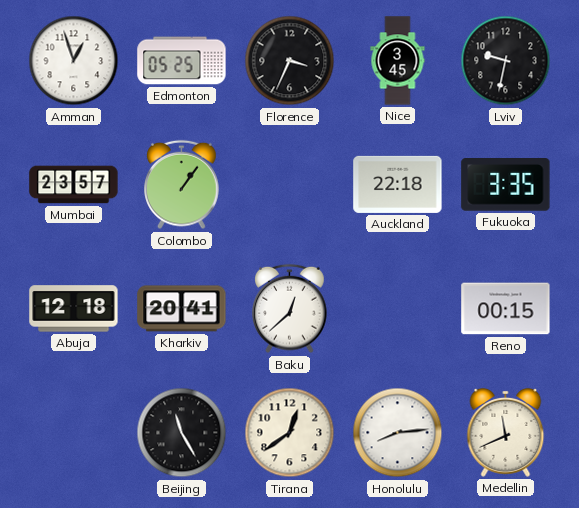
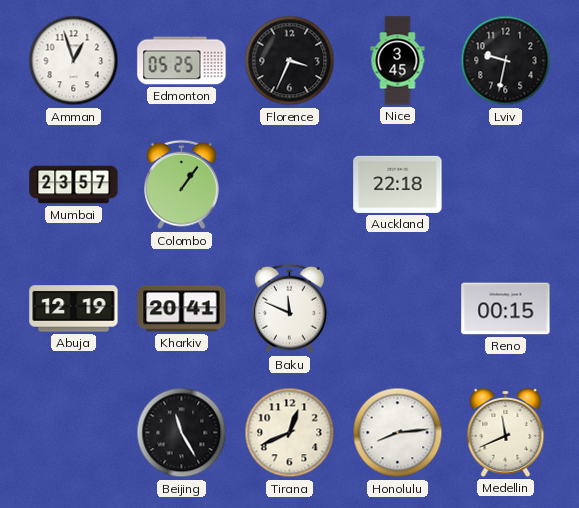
Fukuoka: 3:35 -> none (506, 185)
Abuja: 12:18 -> 12:19 (74, 309)
Baku: 12:38 -> 11:49 (290, 309)
Tirana: 12:39 -> 12:41 (290, 433)
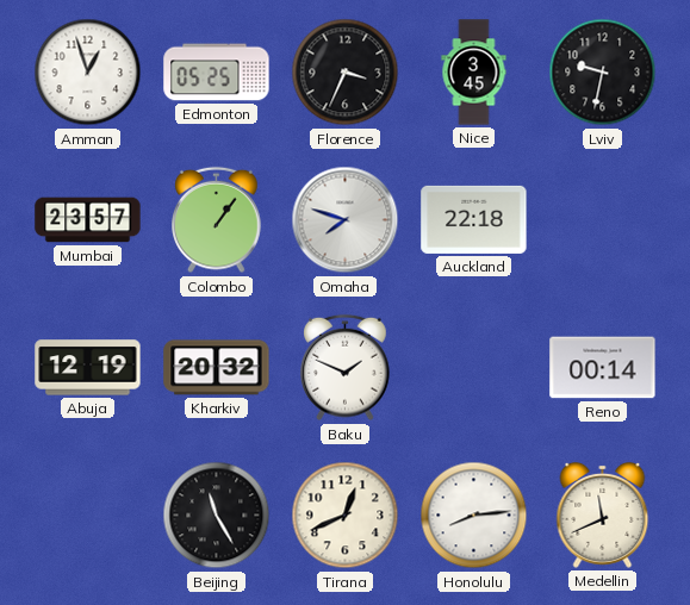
Omaha: none -> 7:48 (346, 220)
Kharkiv: 20:41 -> 20:32 (217, 368)
Baku: 11:49 -> 1:49 (346, 368)
Reno: 00:15 -> 00:14 (603, 368)
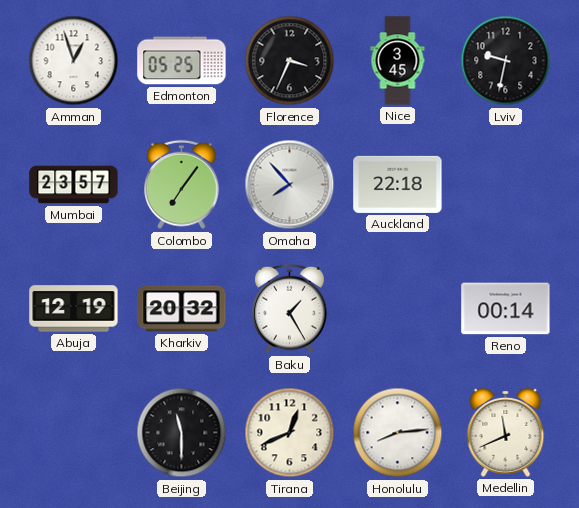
Colombo: 1:06 -> 7:06 (182, 185)
Omaha: 7:48 -> 7:53 (290, 185)
Baku: 1:49 -> 1:25 (290, 309)
Beijing: 11:25 -> 11:30 (182, 433)
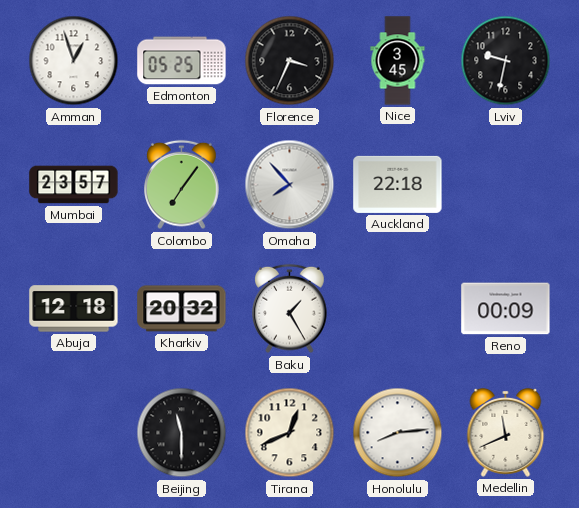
Abuja: 12:19 -> 12:18 (74, 309)
Reno: 00:14 -> 00:09 (506, 309)
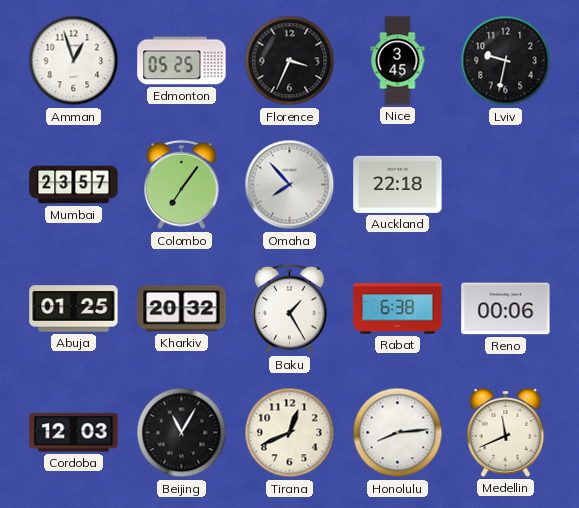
Abuja: 12:18 -> 01:25 (74, 309)
Rabat: none -> 6:38 (398, 309)
Reno: 00:09 -> 00:06 (506, 309)
Cordoba: none -> 12:03 (74, 433)
Beijing: 11:30 -> 11:05 (182, 433)
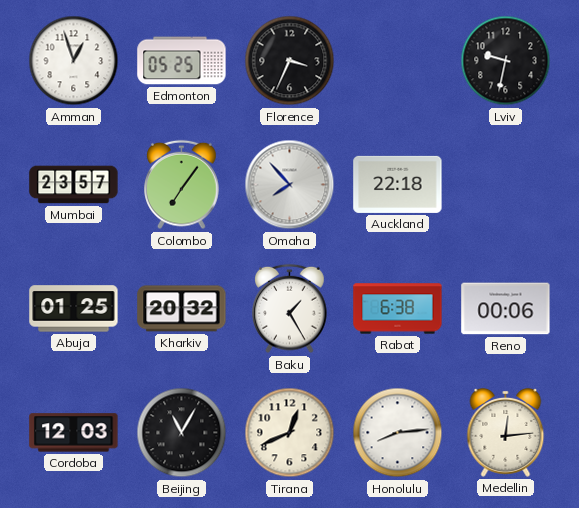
Nice: 3:45 -> none (398, 61)
Medellin: 11:41 -> 12:14 (506, 432)
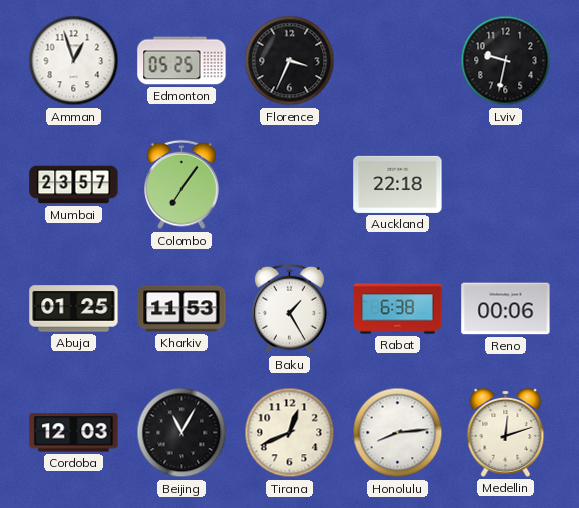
Omaha: 7:53 -> none (290, 185)
Kharkiv: 20:32 -> 11:53 (182, 309)
Medellin: 12:14 -> 12:12 (506, 432)
